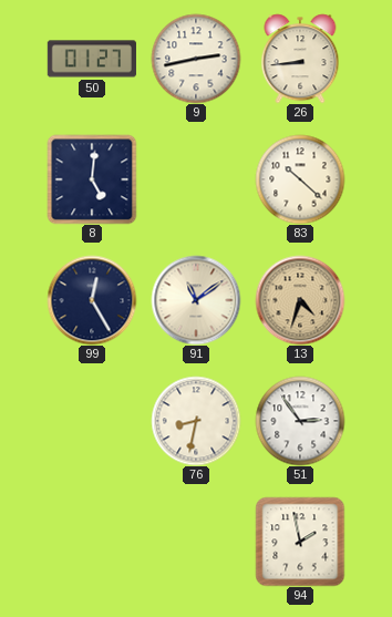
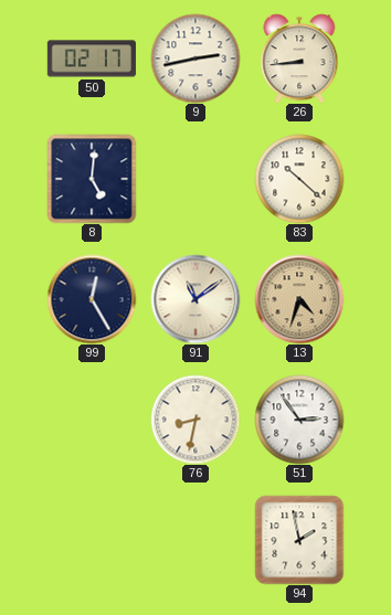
50: 01:27 -> 02:17 (92, 59)
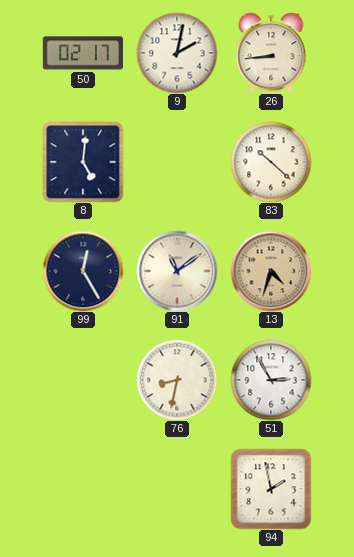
9: 2:43 -> 2:02 (177, 53)
51: 2:54 -> 2:55 (271, 380)
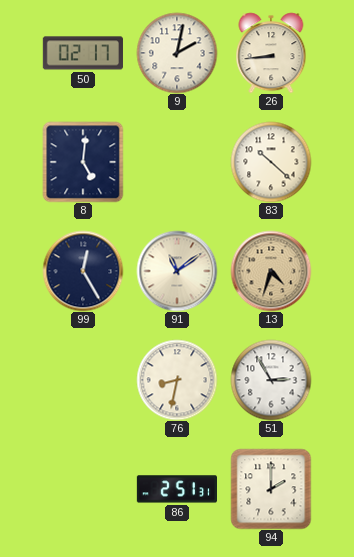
86: none -> 2:51 (176, 489)
94: 1:58 -> 2:00 (271, 489)
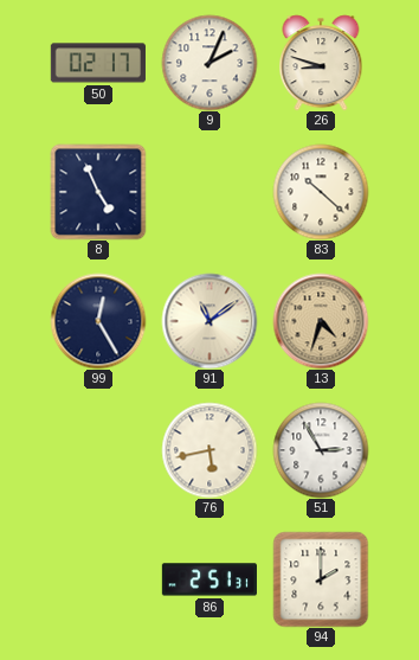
9: 2:02 -> 2:04 (209, 63)
26: 8:44 -> 8:48 (321, 63)
8: 5:01 -> 4:56 (98, 192)
76: 8:32 -> 5:43 (209, 450)
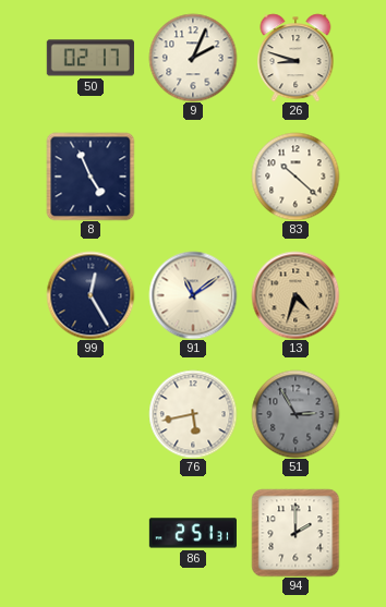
51 dial: white -> grey (295, 414)
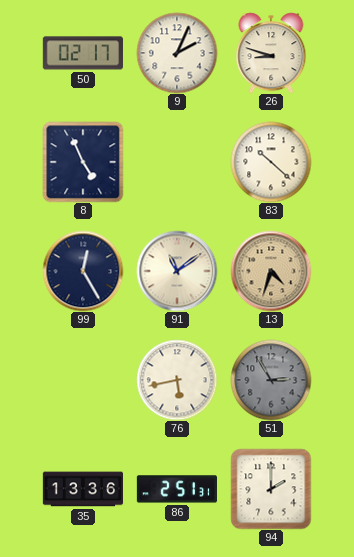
35: none -> 13:36 (82, 489)
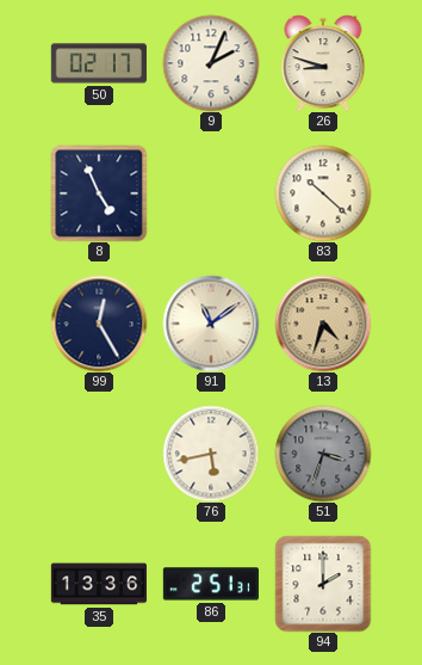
51: 2:55 -> 3:33 (323, 454)
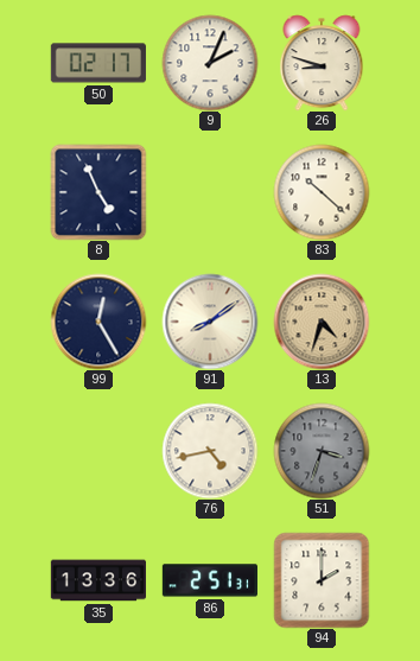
91: 11:09 -> 8:09 (210, 322)
76: 5:43 -> 4:43 (210, 451)
